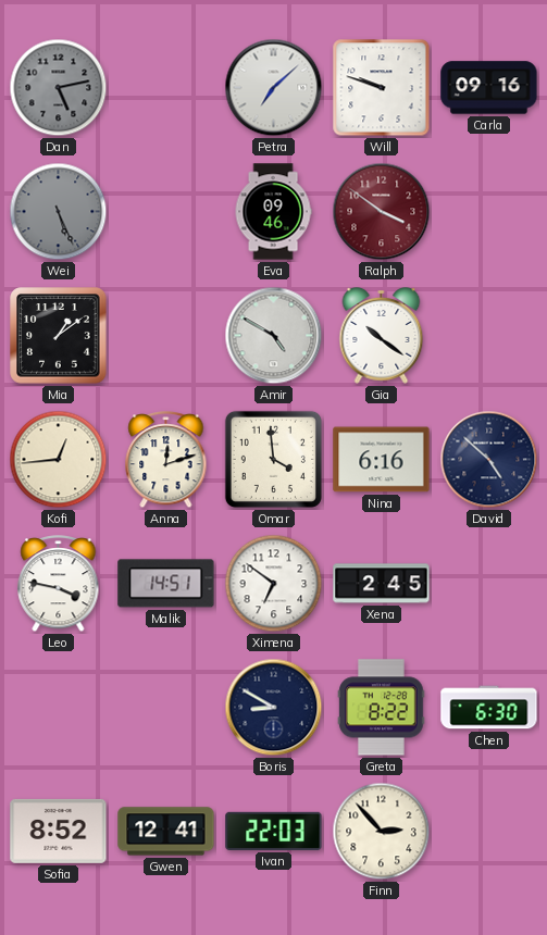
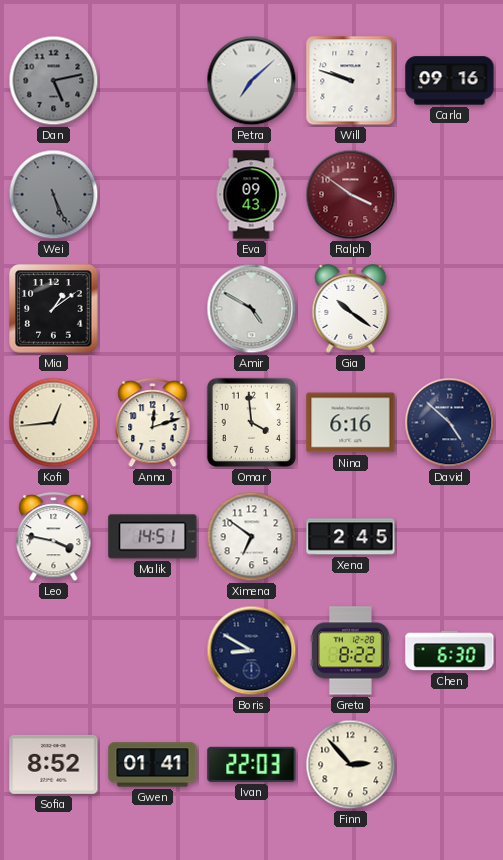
Eva: 09:46 -> 09:43 (251, 195)
Gwen: 12:41 -> 01:41 (153, 765)
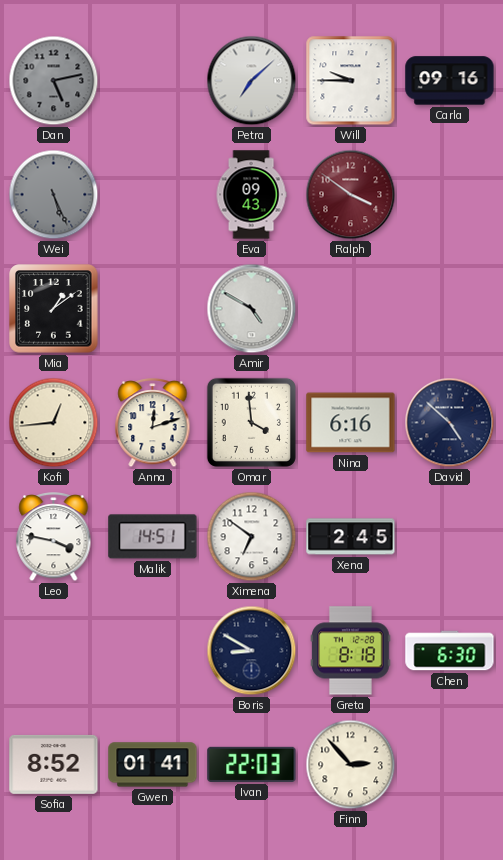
Will: 9:48 -> 9:45 (351, 81)
Gia: 10:21 -> none (351, 309)
Greta: 8:22 -> 8:18 (351, 651)
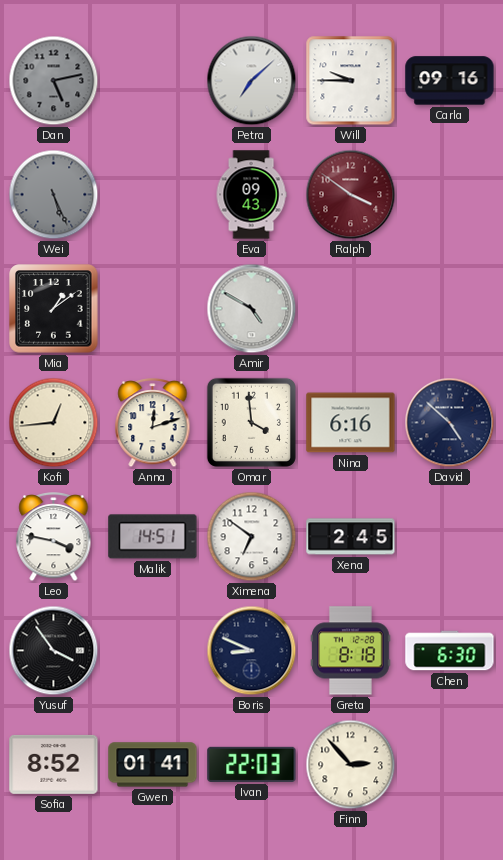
Yusuf: none -> 3:54 (54, 651)
Boris: 8:50 -> 8:49 (252, 651)
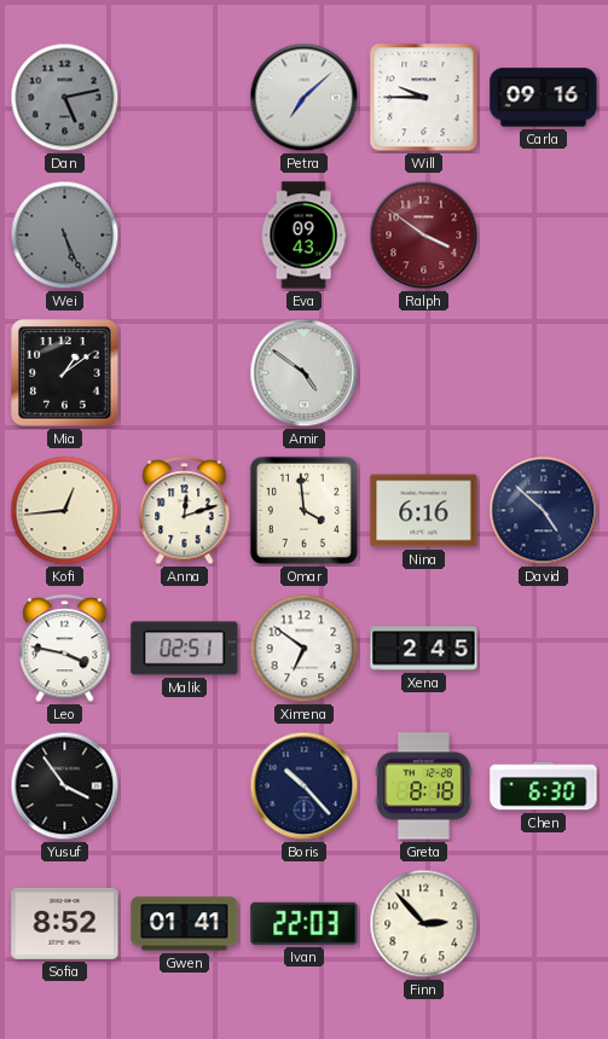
Amir: 4:50 -> 4:51 (305, 373)
Malik: 14:51 -> 02:51 (185, 649)
Boris: 8:49 -> 10:23 (305, 786)
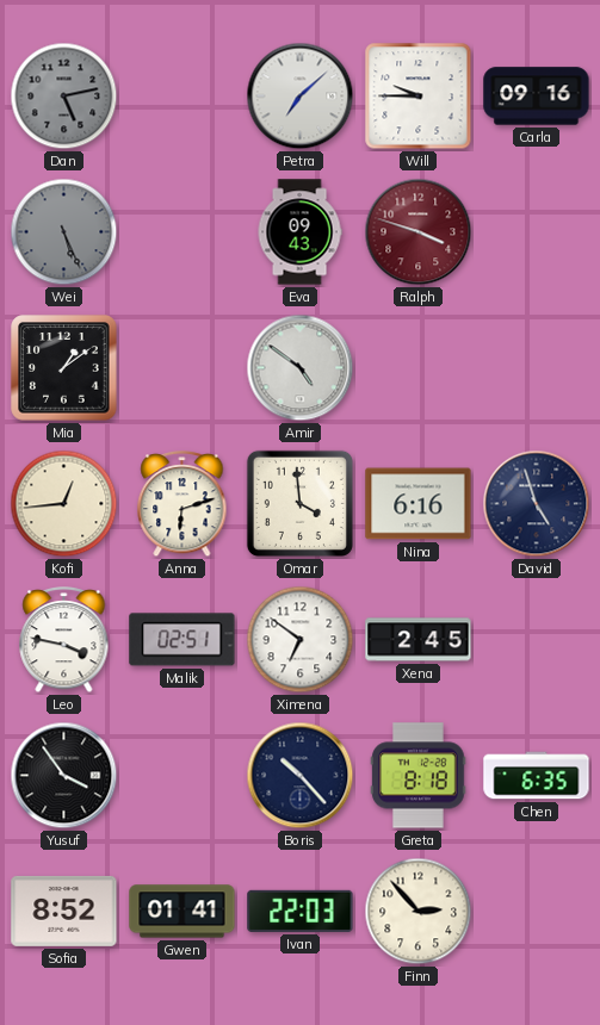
Ralph: 3:51 -> 3:48 (419, 232)
Anna: 12:12 -> 6:12 (183, 505)
David: 4:52 -> 4:57 (537, 504)
Chen: 6:30 -> 6:35 (537, 776)
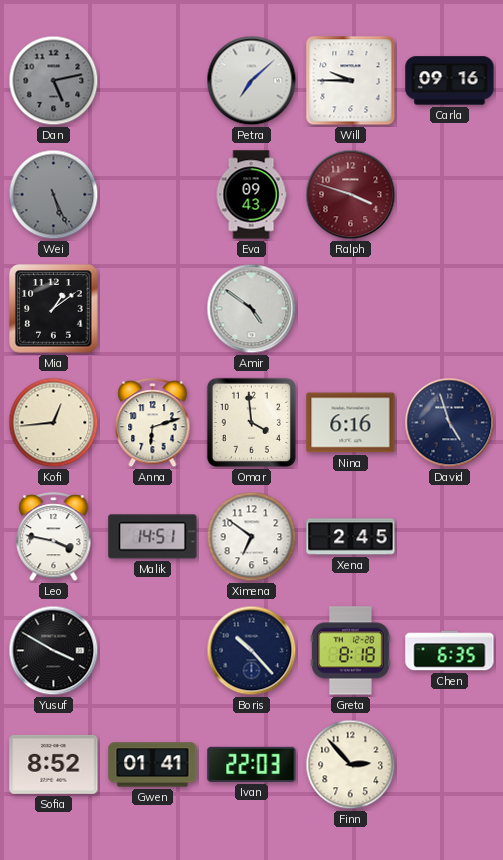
Malik: 02:51 -> 14:51 (153, 537)
Yusuf: 3:54 -> 3:50 (54, 651)
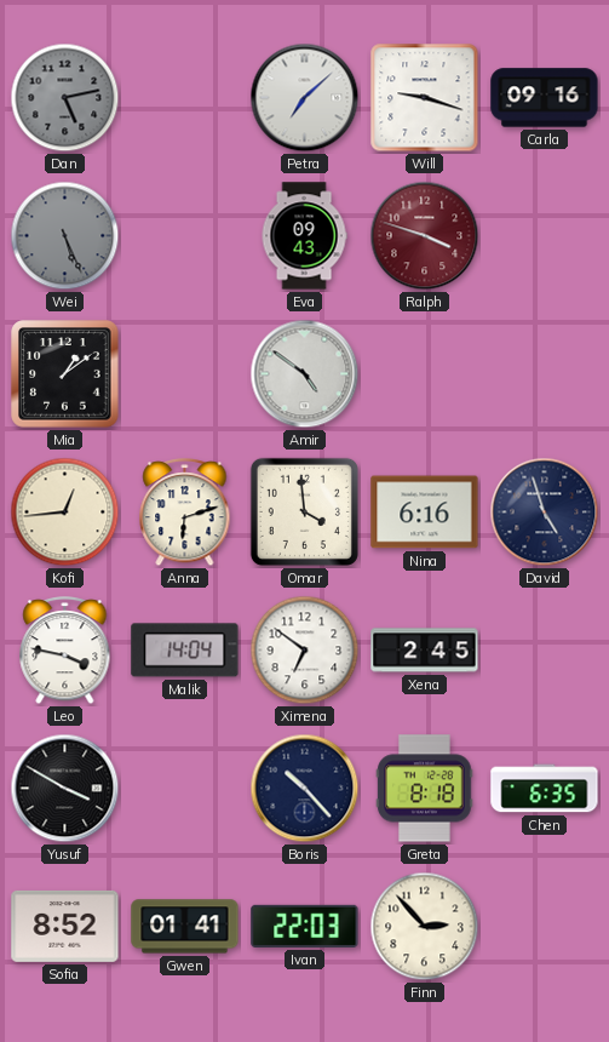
Will: 9:45 -> 9:18 (425, 98)
Malik: 14:51 -> 14:04 (185, 651)
